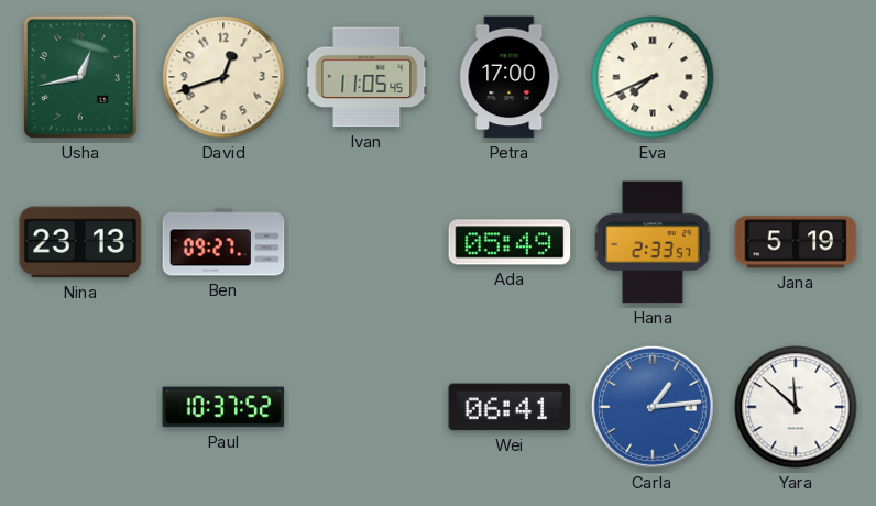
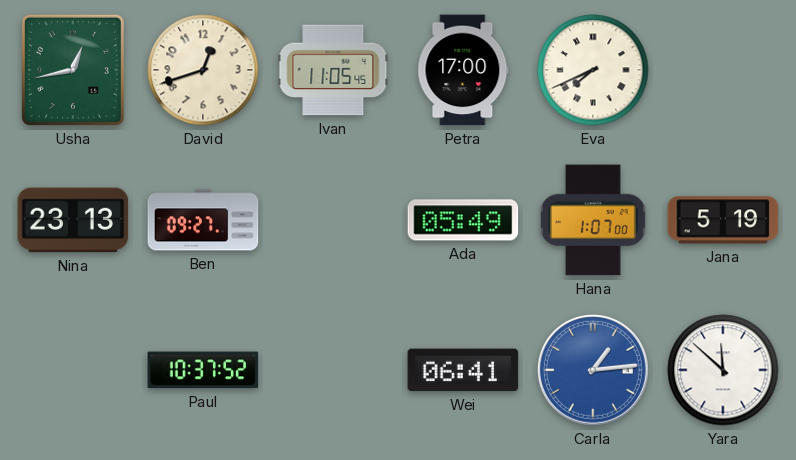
Hana: 2:33 -> 1:07 (594, 220)
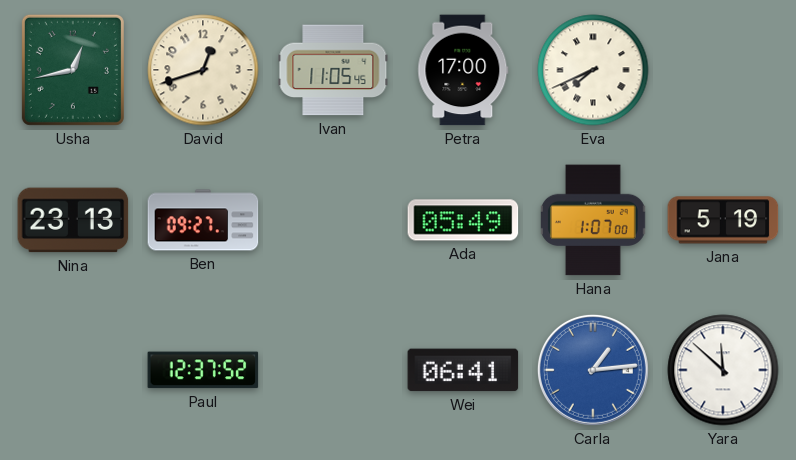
Paul: 10:37 -> 12:37 (203, 370)
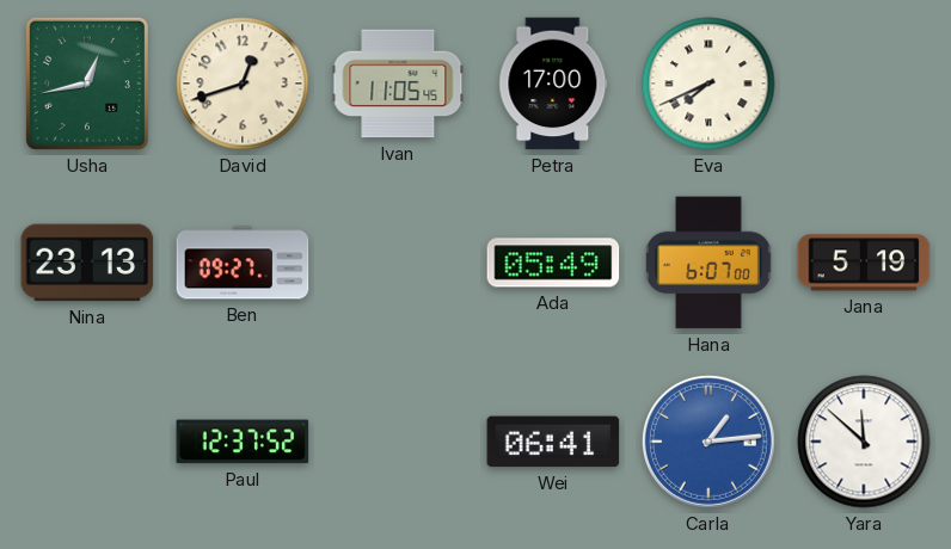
Hana: 1:07 -> 6:07 (710, 263)
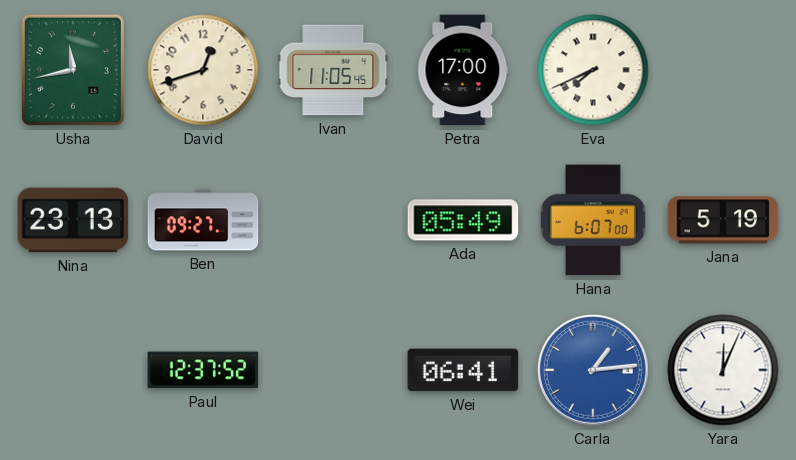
Usha: 12:43 -> 11:43 (73, 70)
Yara: 11:52 -> 12:04 (723, 370)
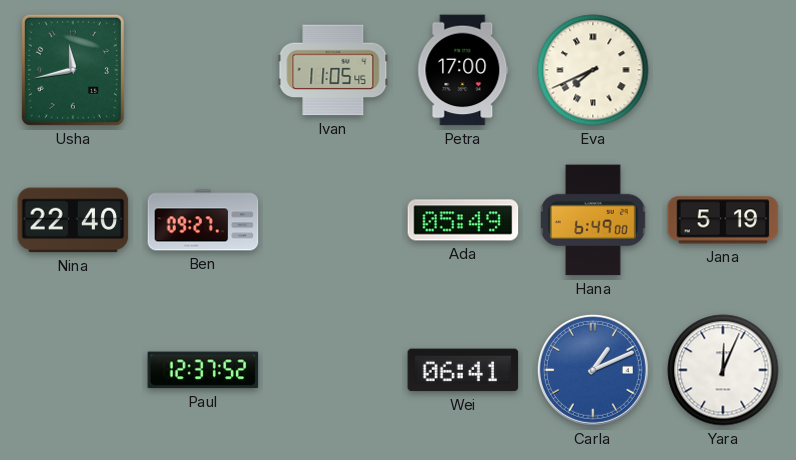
David: 12:42 -> none (203, 70)
Nina: 23:13 -> 22:40 (73, 220)
Hana: 6:07 -> 6:49 (594, 220)
Carla: 1:14 -> 1:11 (593, 370)
